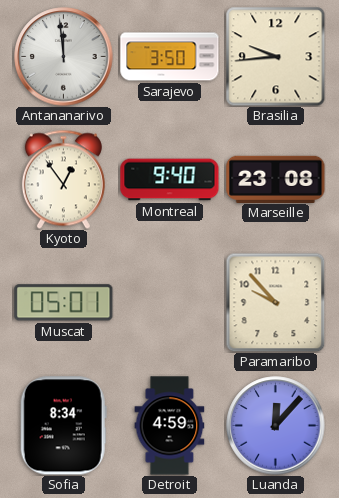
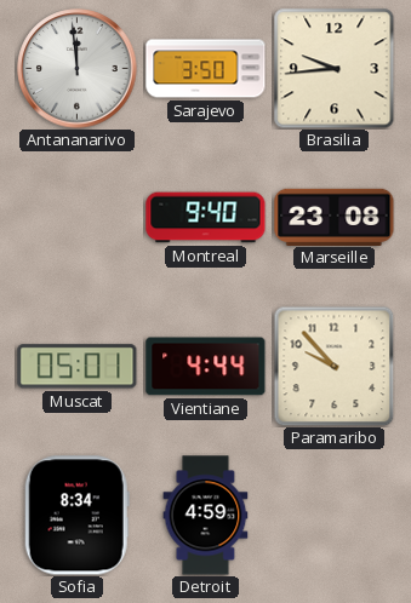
Kyoto: 12:54 -> none (63, 179)
Vientiane: none -> 4:44 (206, 367)
Luanda: 12:07 -> none (276, 426)
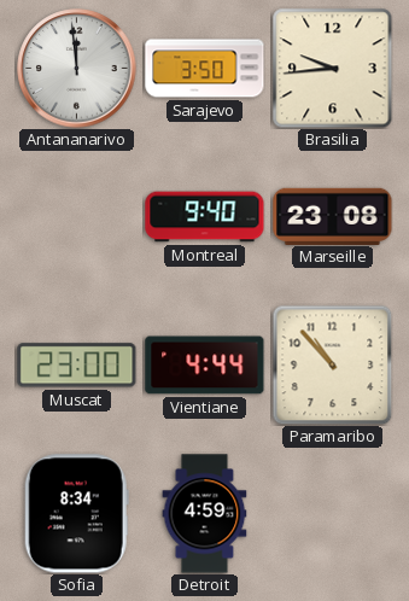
Muscat: 05:01 -> 23:00 (77, 366)
Paramaribo: 9:53 -> 10:53 (332, 364)
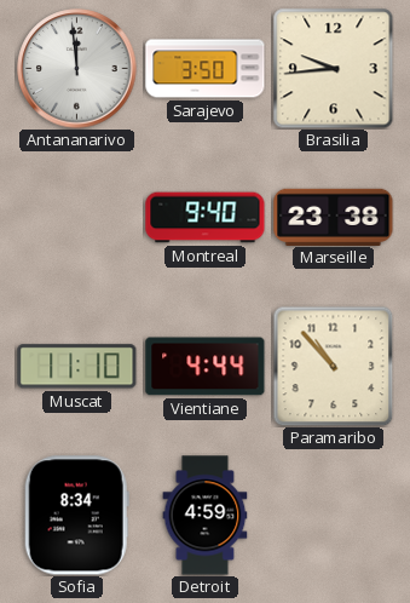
Marseille: 23:08 -> 23:38 (334, 217)
Muscat: 23:00 -> 11:10 (77, 367)
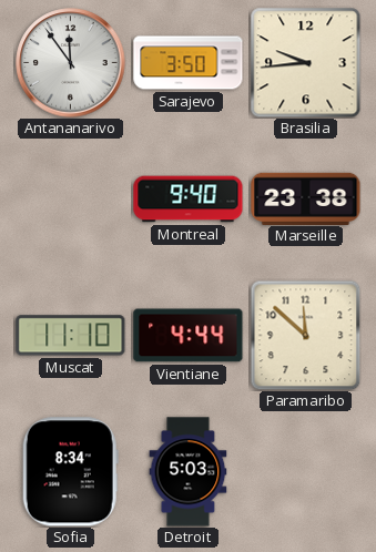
Antananarivo: 11:59 -> 11:54 (71, 63)
Paramaribo: 10:53 -> 11:52 (305, 335)
Detroit: 4:59 -> 5:03 (189, 472)
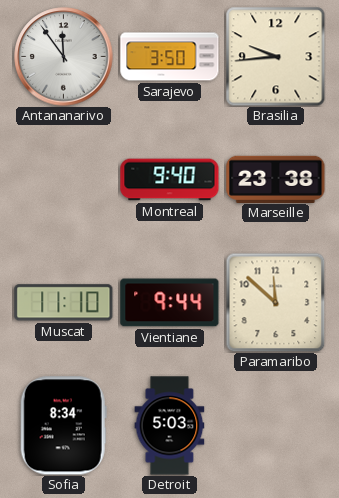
Vientiane: 4:44 -> 9:44 (170, 303)
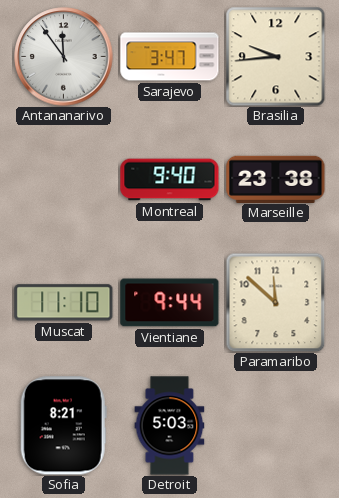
Sarajevo: 3:50 -> 3:47 (170, 57)
Sofia: 8:34 -> 8:21 (63, 426)
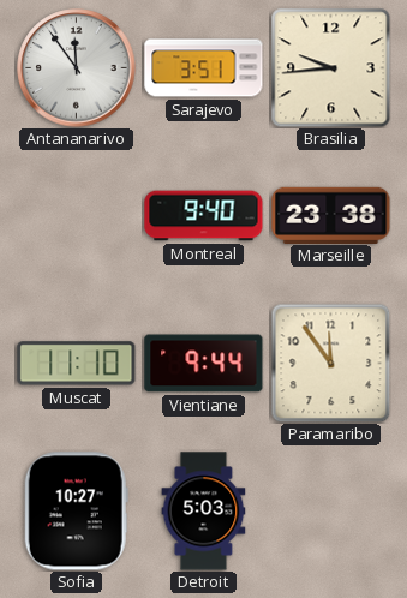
Sarajevo: 3:47 -> 3:51 (204, 68)
Paramaribo: 11:52 -> 11:54 (330, 363)
Sofia: 8:21 -> 10:27 (76, 512)
